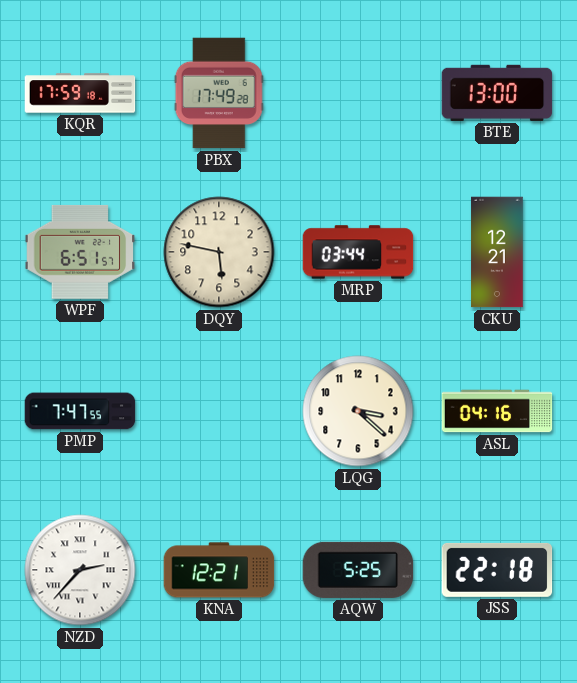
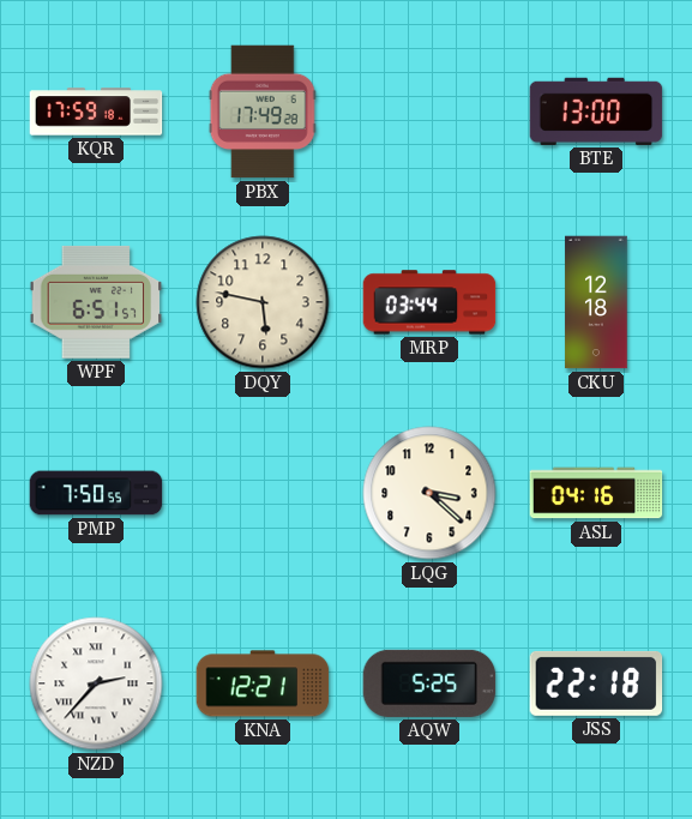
CKU: 12:21 -> 12:18 (596, 302)
PMP: 7:47 -> 7:50 (96, 493)
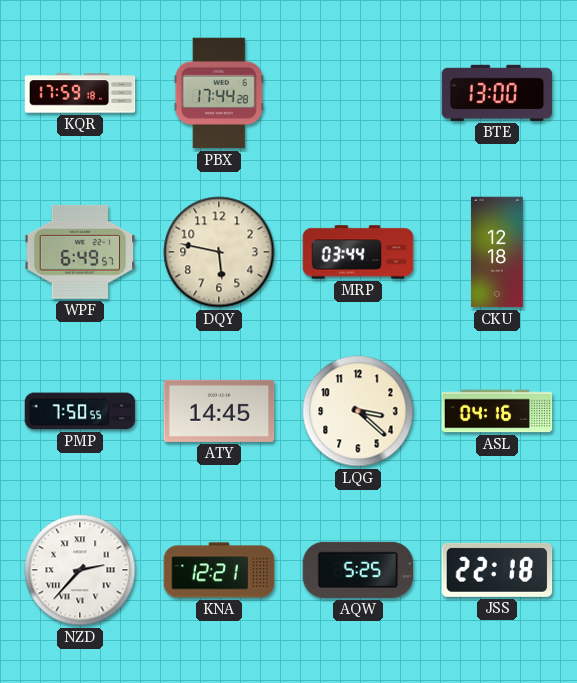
PBX: 17:49 -> 17:44 (219, 93)
WPF: 6:51 -> 6:49 (80, 252)
ATY: none -> 14:45 (219, 411)
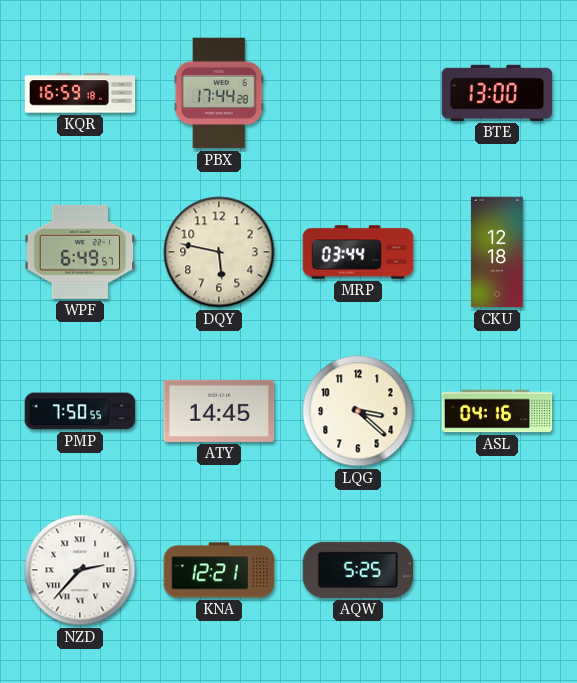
KQR: 17:59 -> 16:59 (80, 93)
JSS: 22:18 -> none (497, 570)
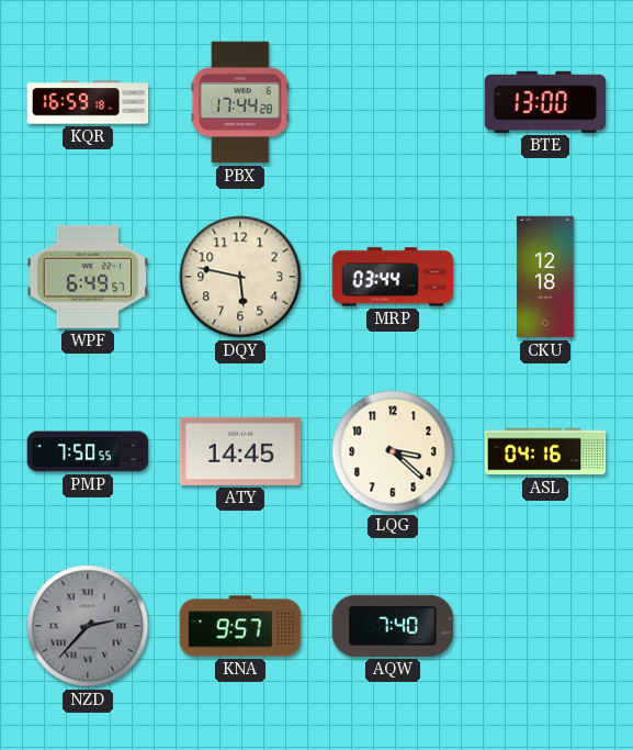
NZD dial: white -> grey (88, 626)
KNA: 12:21 -> 9:57 (240, 626)
AQW: 5:25 -> 7:40 (393, 626)
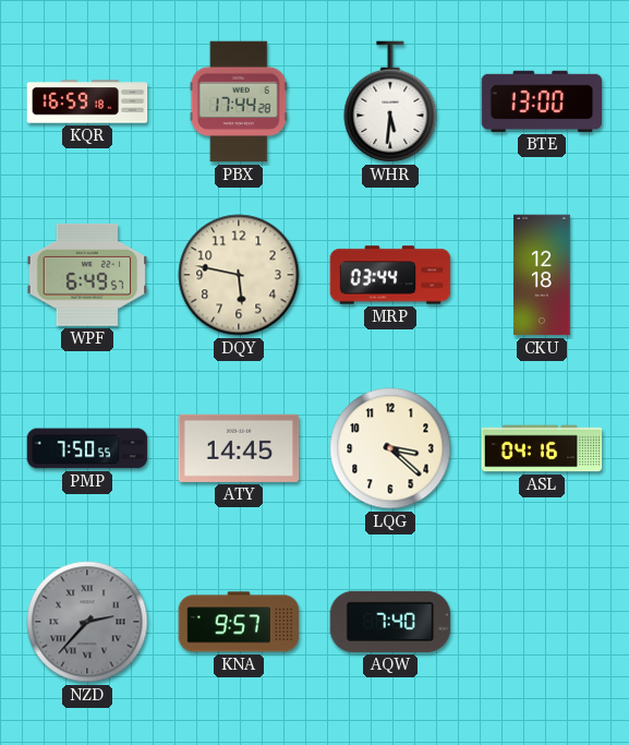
WHR: none -> 5:31 (390, 101)
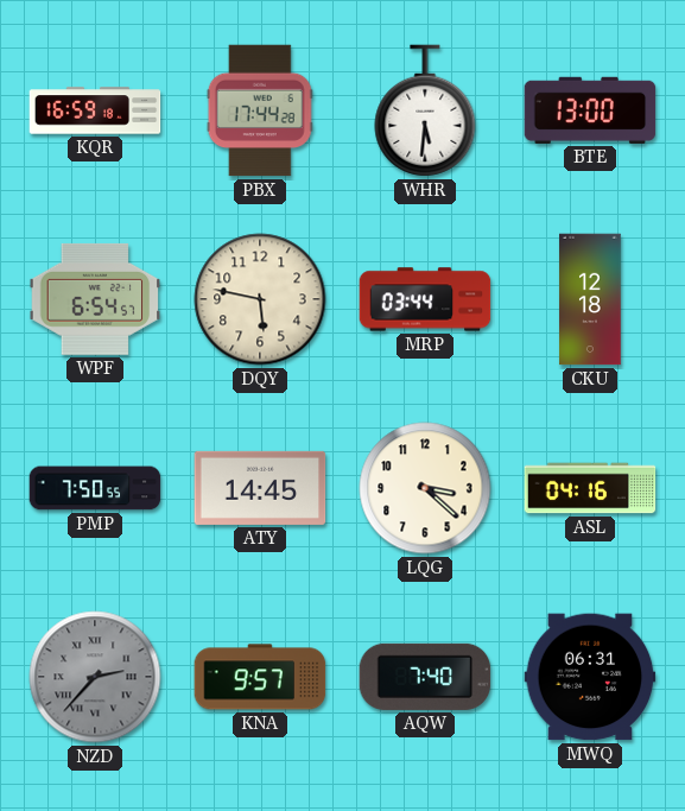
WPF: 6:49 -> 6:54 (95, 299)
MWQ: none -> 06:31 (590, 677)
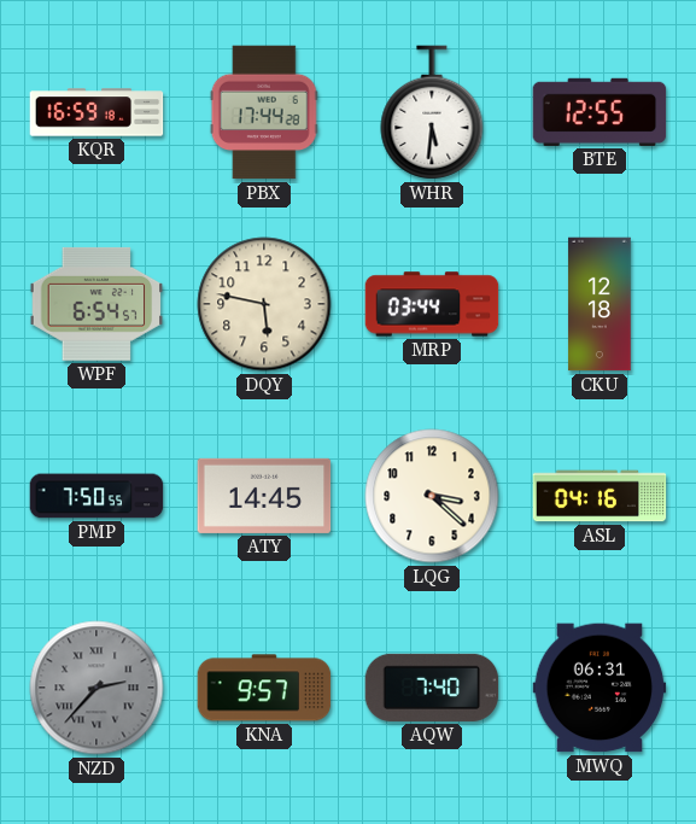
BTE: 13:00 -> 12:55 (600, 112)
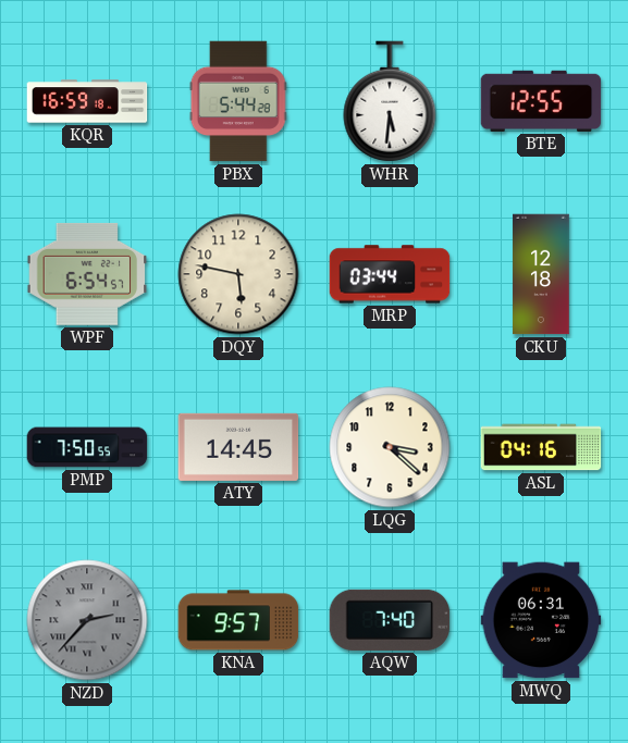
PBX: 17:44 -> 5:44 (238, 101)
